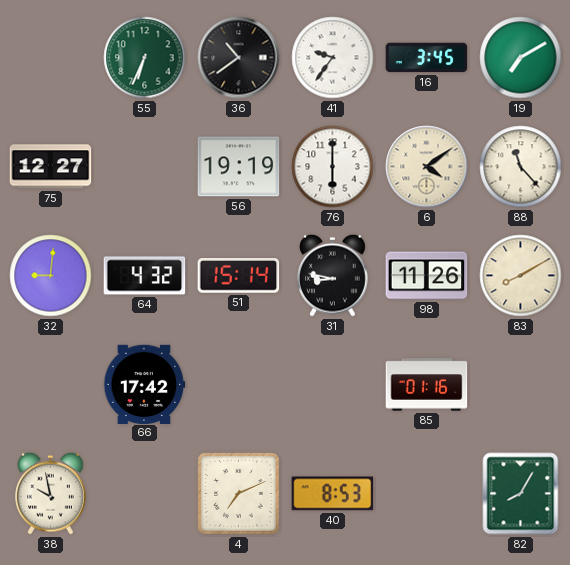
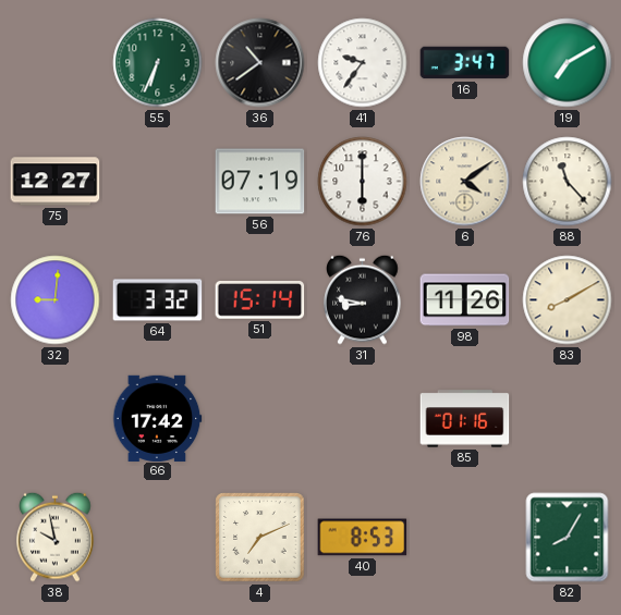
16: 3:45 -> 3:47 (465, 63)
56: 19:19 -> 07:19 (260, 182)
64: 4:32 -> 3:32 (158, 300)
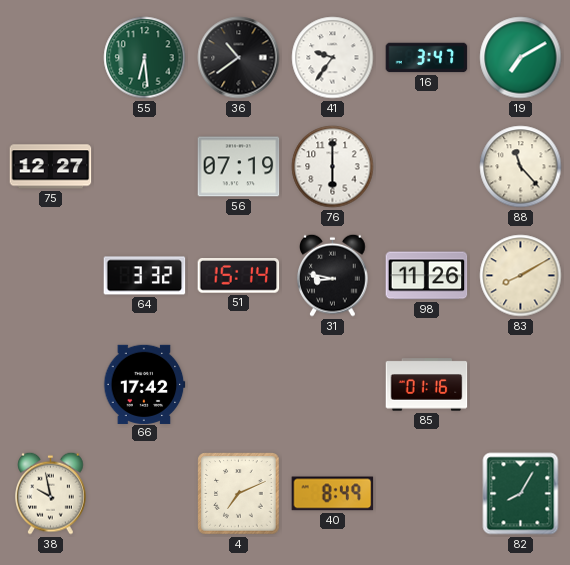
55: 6:34 -> 6:29 (145, 58)
6: 4:09 -> none (465, 182)
32: 9:01 -> none (56, 300)
40: 8:53 -> 8:49 (333, 494)
